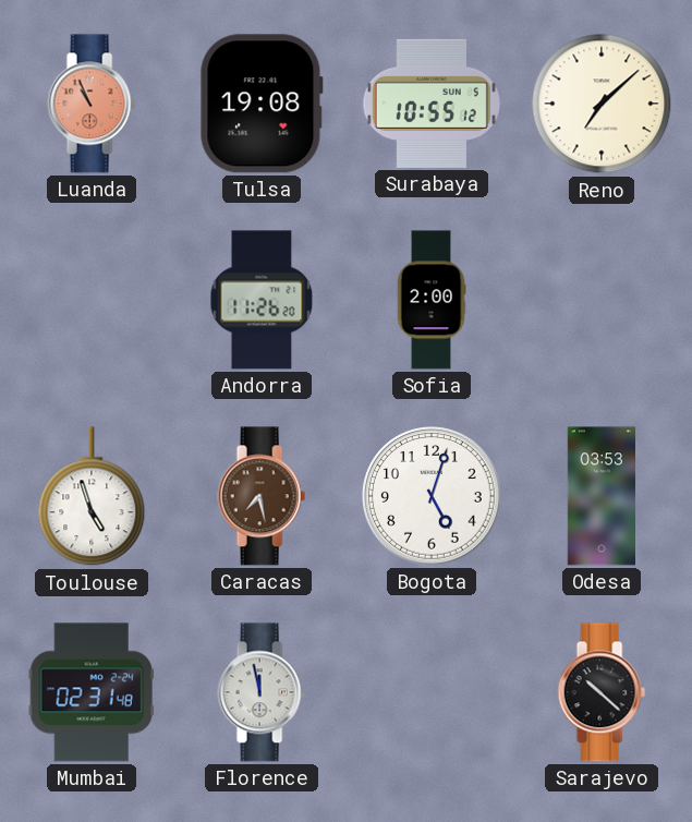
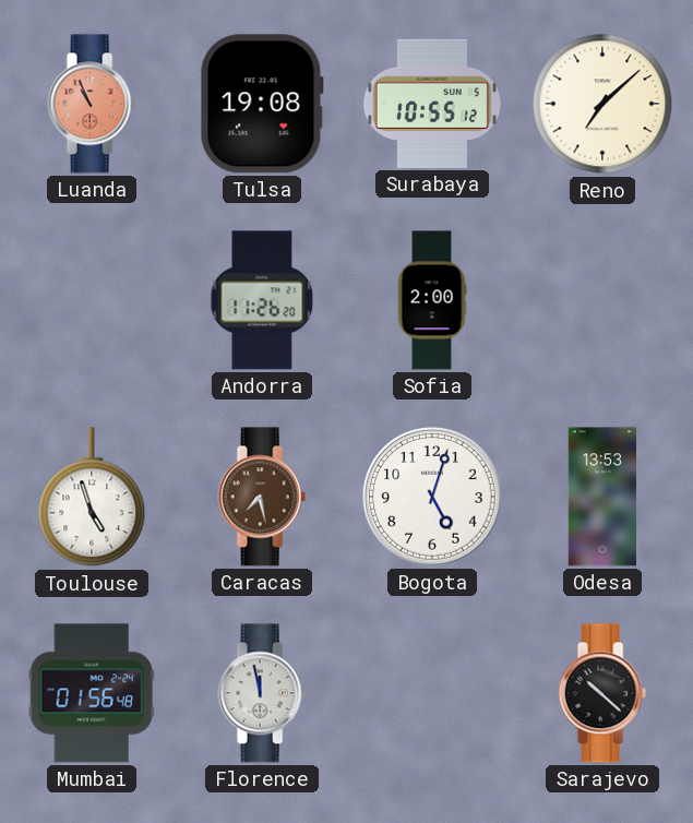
Odesa: 03:53 -> 13:53 (601, 497)
Mumbai: 02:31 -> 01:56 (92, 693)
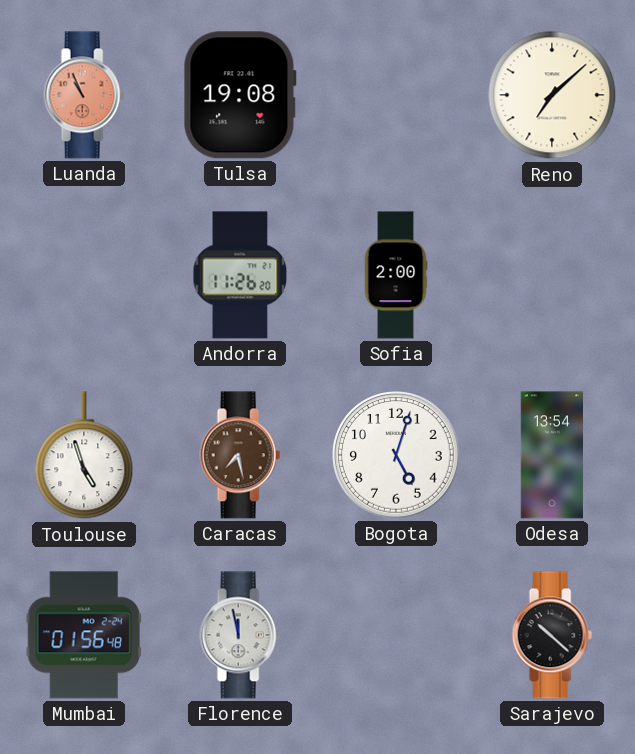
Surabaya: 10:55 -> none (432, 104)
Odesa: 13:53 -> 13:54 (551, 455)
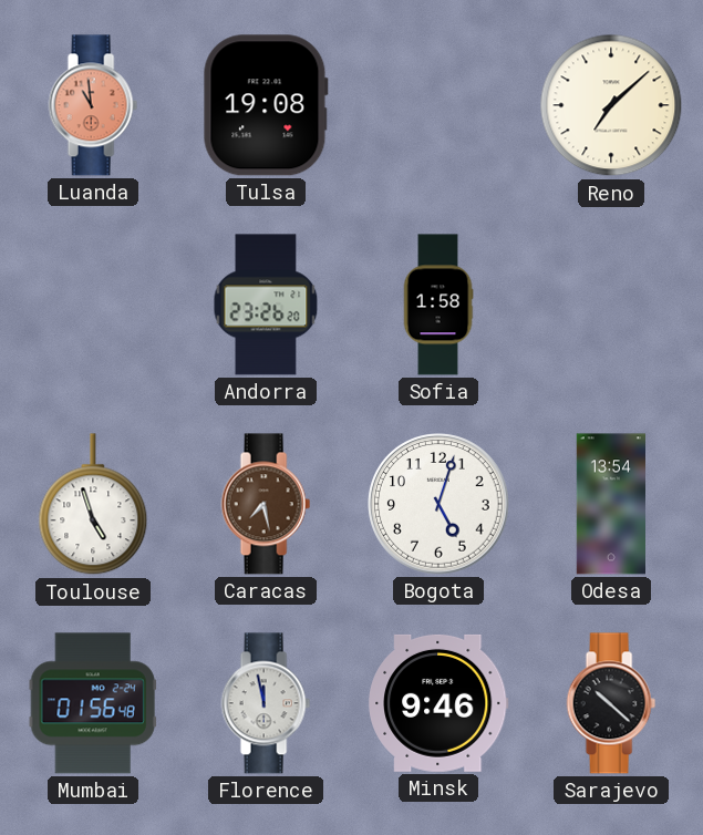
Luanda: 10:56 -> 10:59 (93, 105)
Andorra: 11:26 -> 23:26 (266, 305)
Sofia: 2:00 -> 1:58 (438, 305)
Minsk: none -> 9:46 (440, 703)
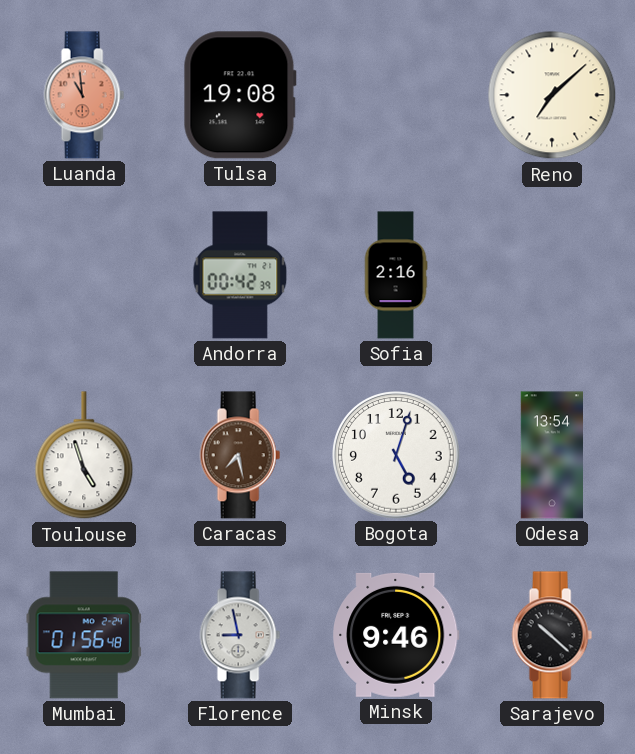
Andorra: 23:26 -> 00:42 (240, 275)
Sofia: 1:58 -> 2:16 (396, 275)
Florence: 11:58 -> 8:58 (240, 635)
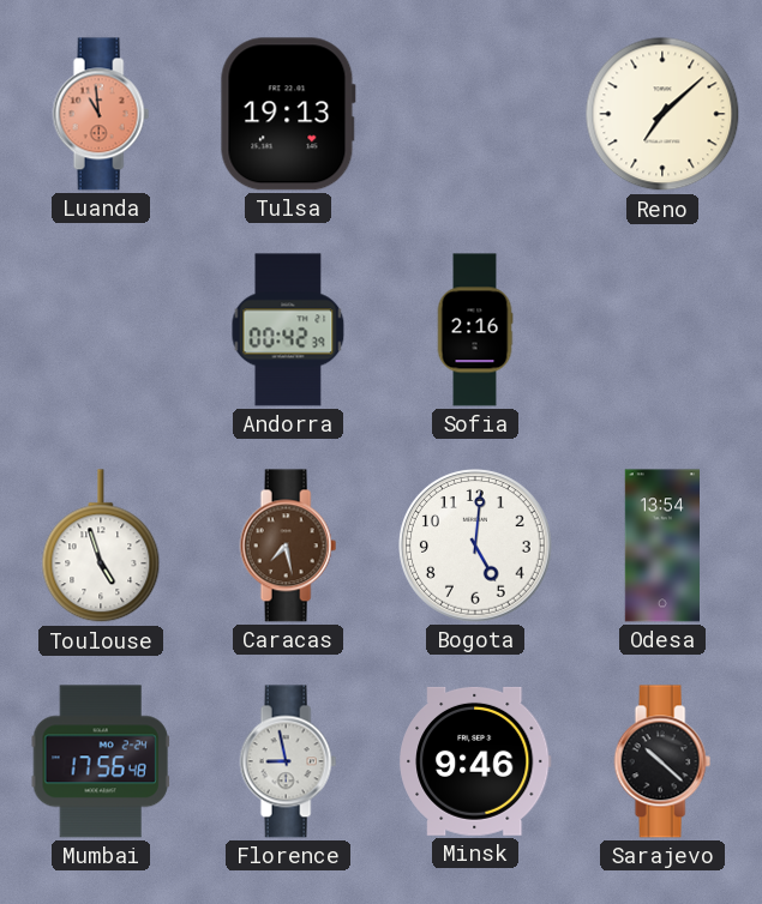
Tulsa: 19:08 -> 19:13 (288, 114)
Bogota: 5:03 -> 5:01 (476, 547)
Mumbai: 01:56 -> 17:56 (101, 761)
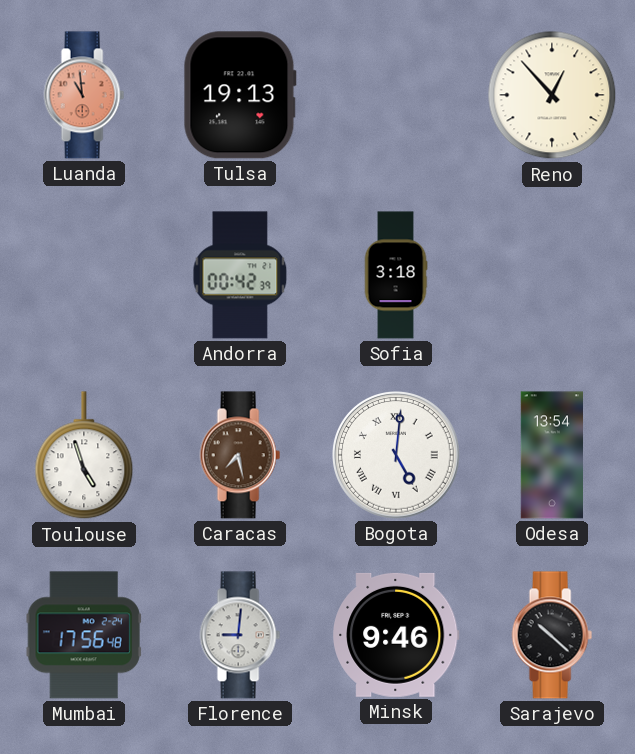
Reno: 7:08 -> 12:53 (552, 95)
Sofia: 2:16 -> 3:18 (396, 275)
Bogota numerals: Arabic -> Roman (397, 456)
Florence: 8:58 -> 9:01 (240, 635)
